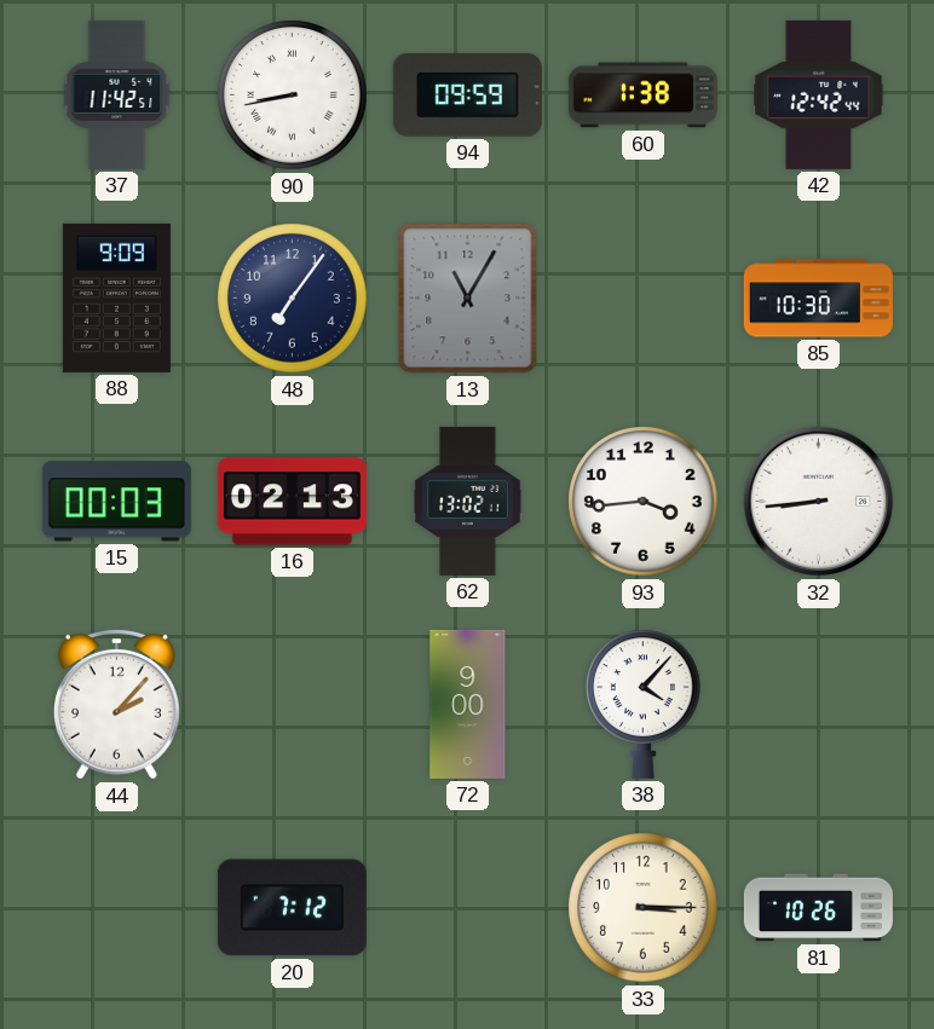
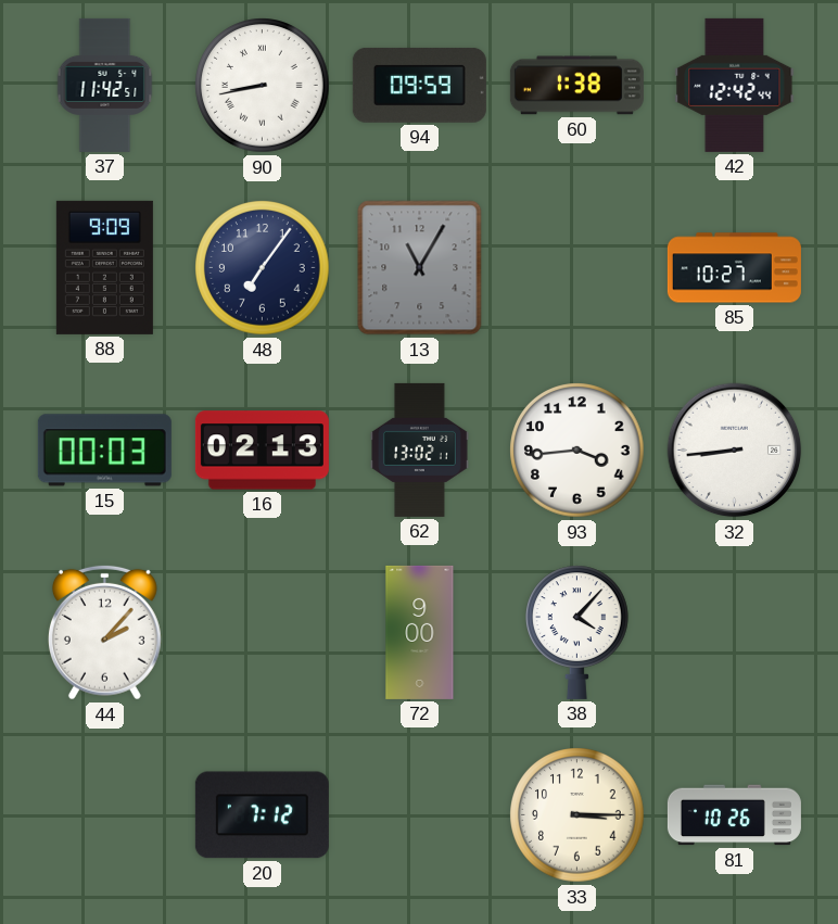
85: 10:30 -> 10:27 (734, 268)
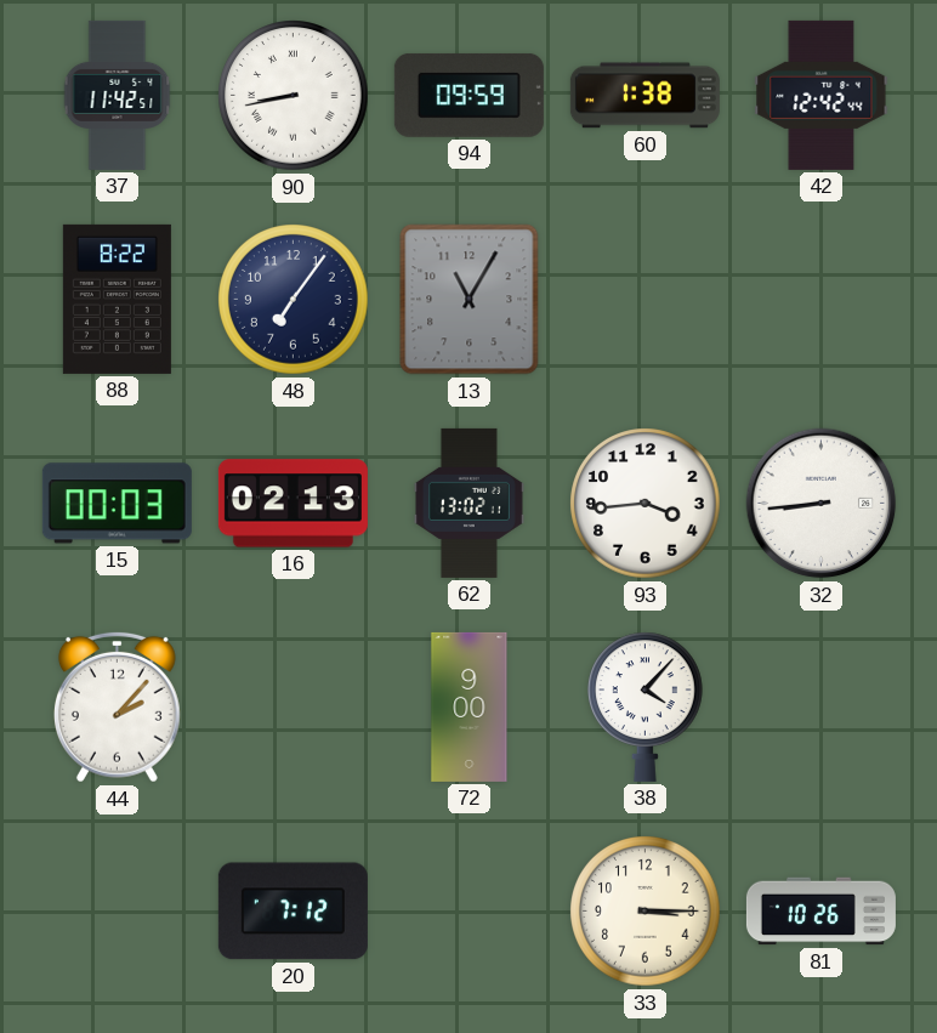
88: 9:09 -> 8:22 (117, 299)
85: 10:27 -> none (734, 268)
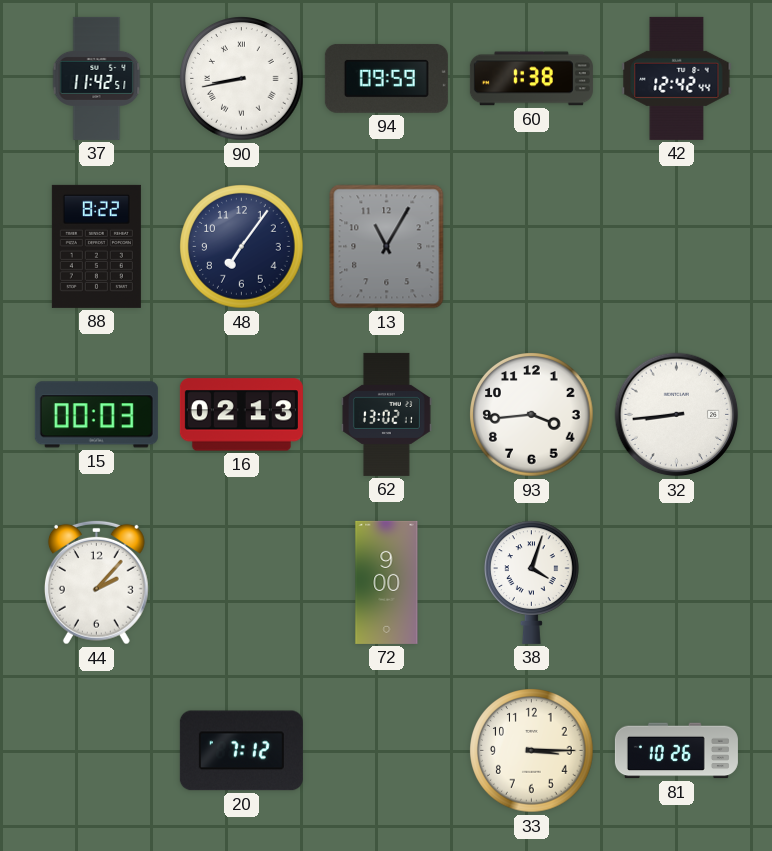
38: 4:07 -> 4:03 (532, 582)
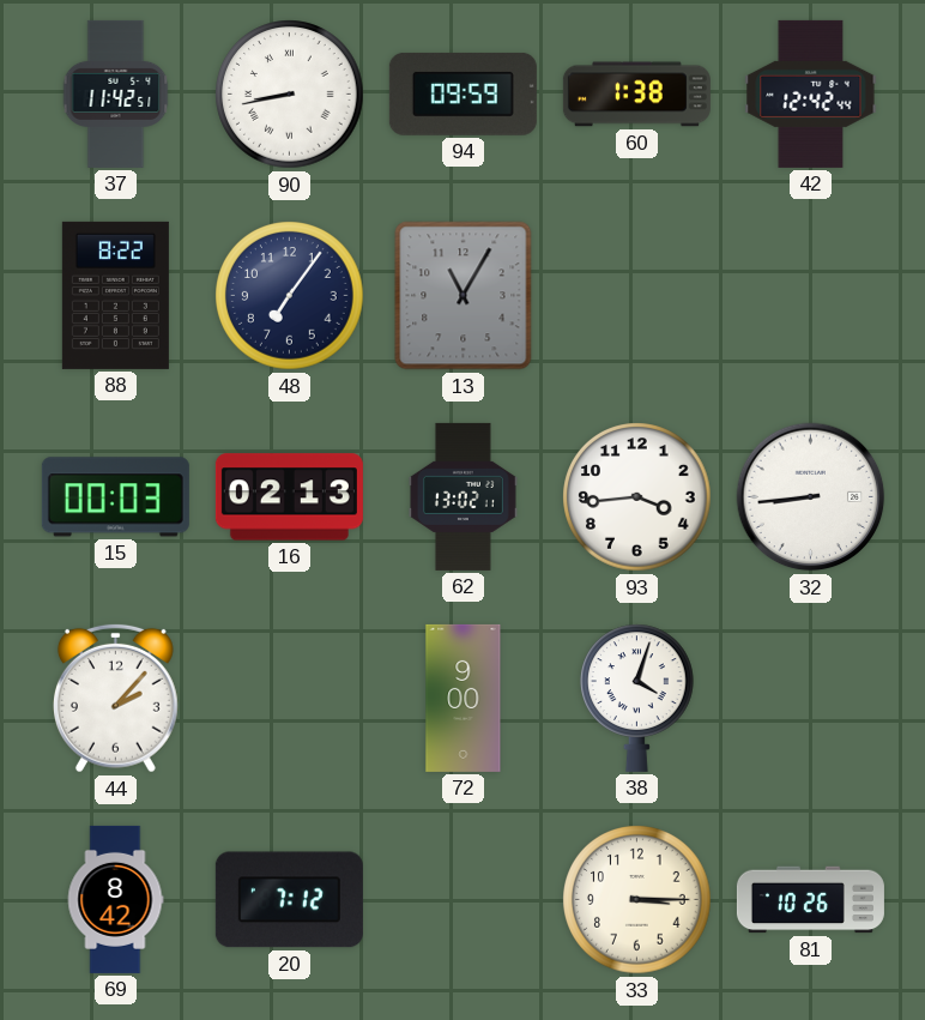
69: none -> 8:42 (115, 899)
